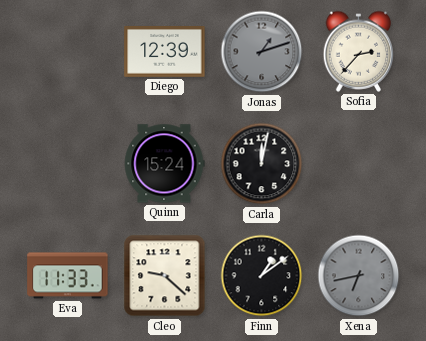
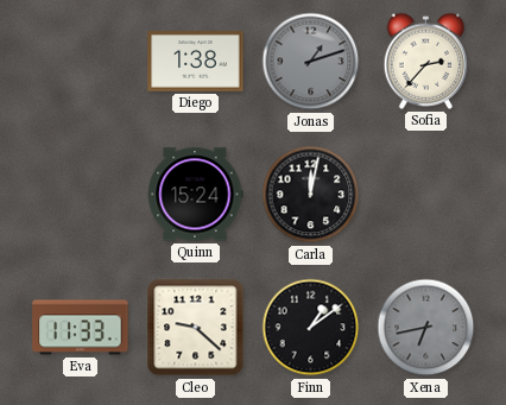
Diego: 12:39 -> 1:38 (196, 62)
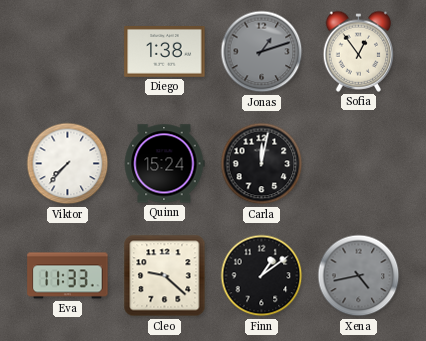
Sofia: 2:37 -> 12:54 (359, 51)
Viktor: none -> 7:37 (68, 164)
Xena: 6:43 -> 4:43 (359, 276)
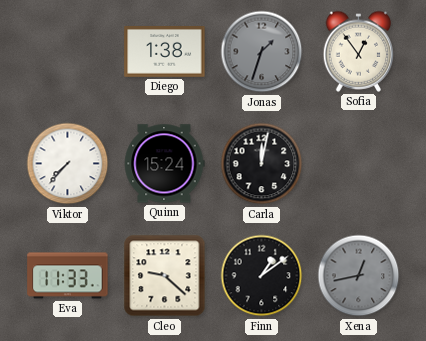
Jonas: 1:12 -> 1:33 (262, 52)
Xena: 4:43 -> 12:43 (359, 276)
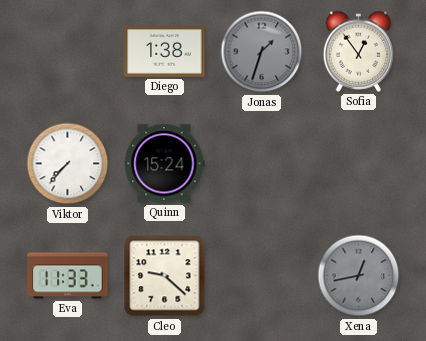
Carla: 12:02 -> none (262, 164)
Finn: 1:09 -> none (262, 276)
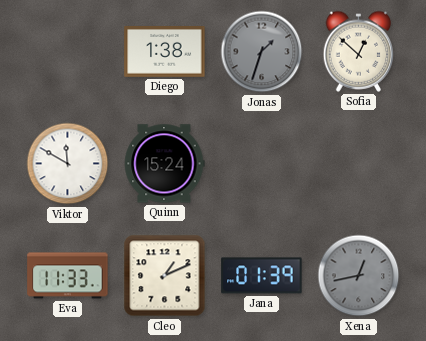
Sofia: 12:54 -> 12:52 (359, 51)
Viktor: 7:37 -> 11:50 (68, 164)
Cleo: 9:22 -> 1:11 (165, 276)
Jana: none -> 01:39 (262, 276)
